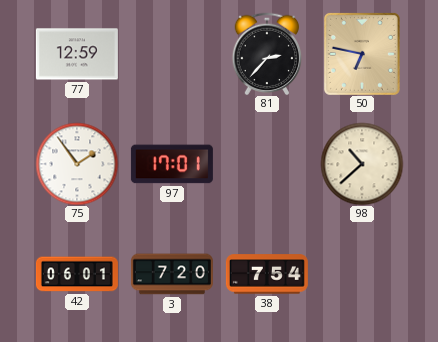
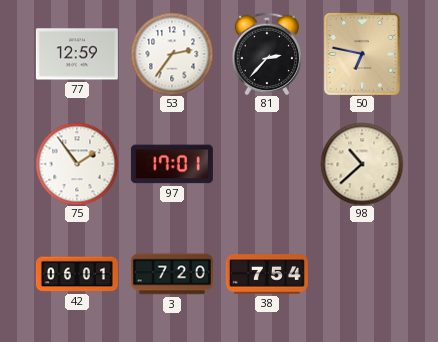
53: none -> 2:36 (172, 54)
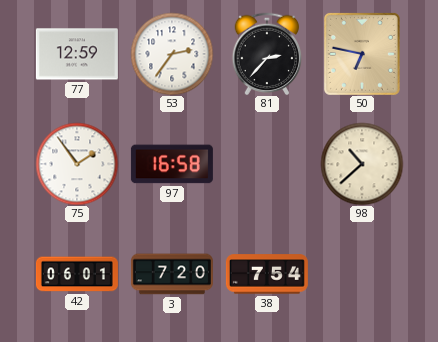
97: 17:01 -> 16:58 (172, 164)
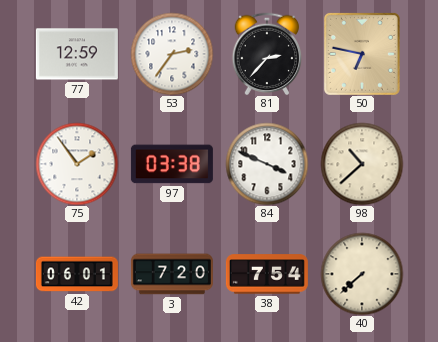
97: 16:58 -> 03:38 (172, 164)
84: none -> 3:49 (267, 164)
40: none -> 7:38 (362, 274)
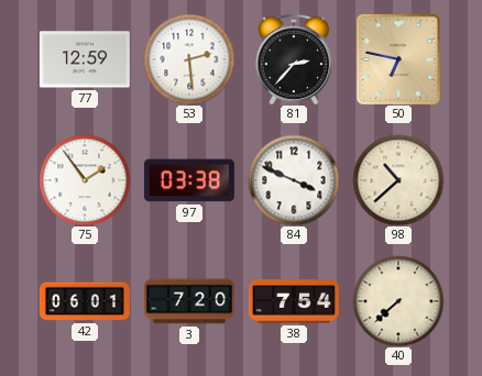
53: 2:36 -> 2:29 (189, 59)
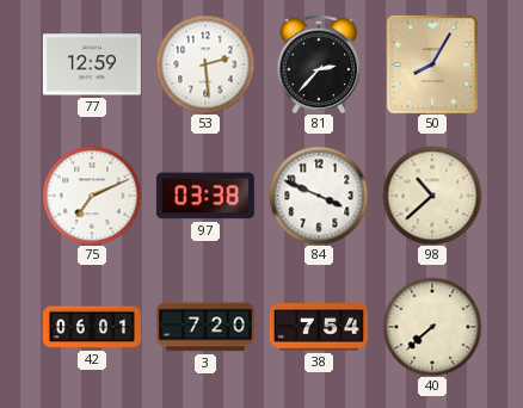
50: 6:47 -> 8:05 (432, 64)
75: 1:54 -> 7:11 (92, 196)
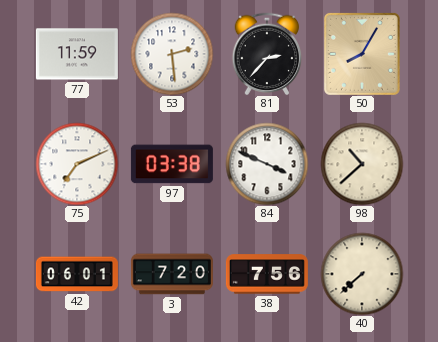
77: 12:59 -> 11:59 (77, 54)
38: 7:54 -> 7:56 (267, 274)
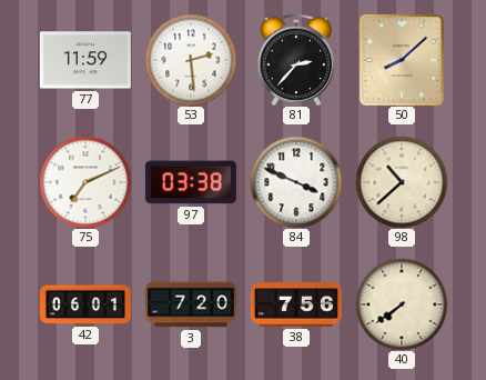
50: 8:05 -> 8:08 (402, 60)
40: 7:38 -> 7:39 (402, 304)
